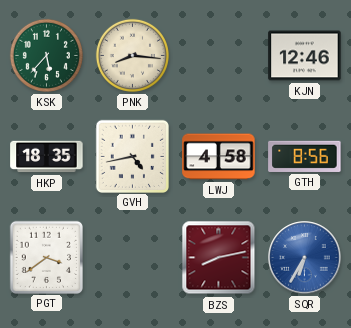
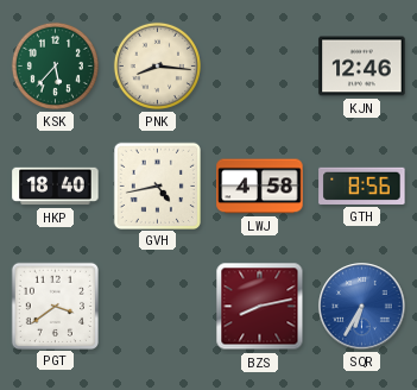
HKP: 18:35 -> 18:40 (56, 187)
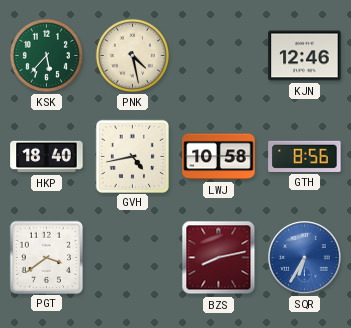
PNK: 8:16 -> 4:28 (132, 55)
LWJ: 4:58 -> 10:58 (219, 157)
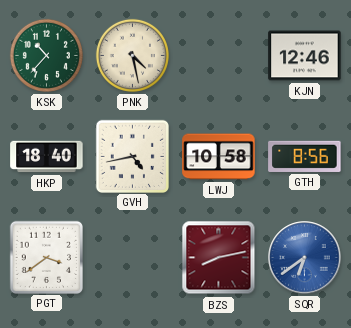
KSK: 5:37 -> 10:37 (46, 55)
SQR: 6:35 -> 6:39 (305, 258)
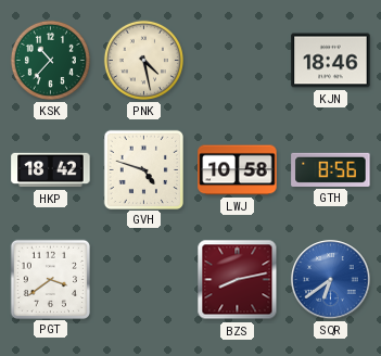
KJN: 12:46 -> 18:46 (331, 61)
HKP: 18:40 -> 18:42 (51, 170)
GVH: 4:43 -> 4:48 (143, 169)
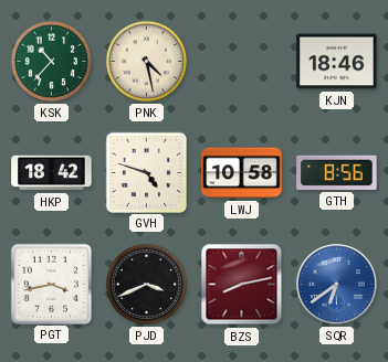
PGT: 3:39 -> 3:43 (51, 284)
PJD: none -> 3:41 (146, 284)
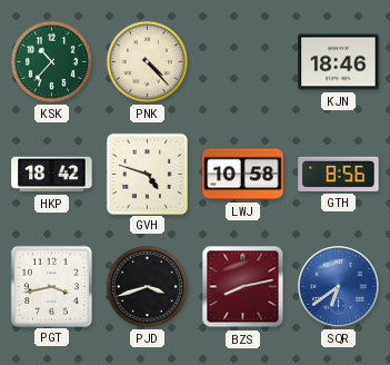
PNK: 4:28 -> 4:23 (147, 61)
PJD: 3:41 -> 3:42 (147, 286)
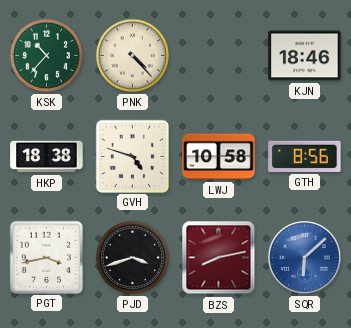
HKP: 18:42 -> 18:38 (47, 157)
SQR: 6:39 -> 6:08 (305, 258)
